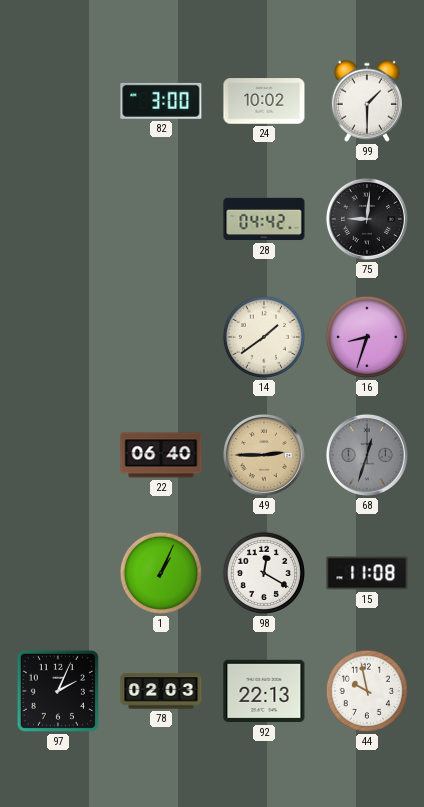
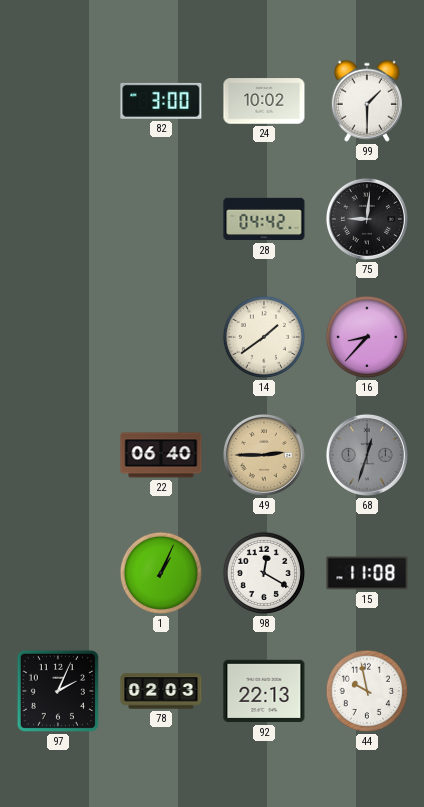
16: 8:33 -> 8:37 (367, 337)
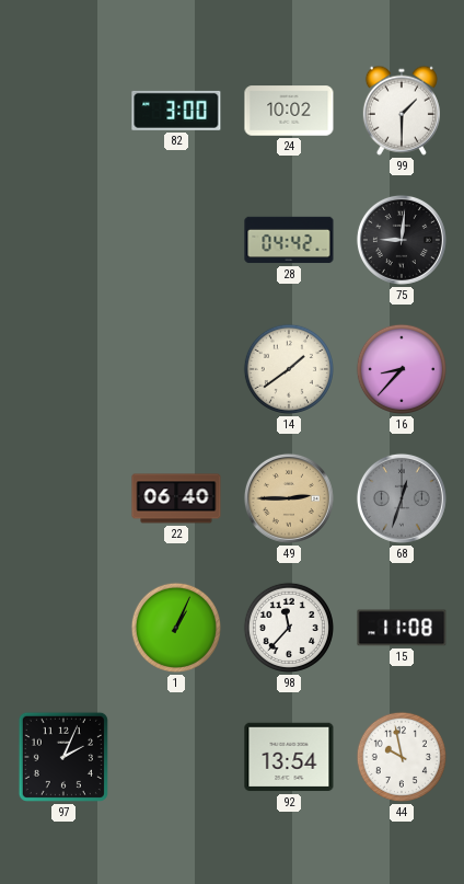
98: 12:20 -> 11:37 (289, 628)
78: 02:03 -> none (161, 691)
92: 22:13 -> 13:54 (289, 757)
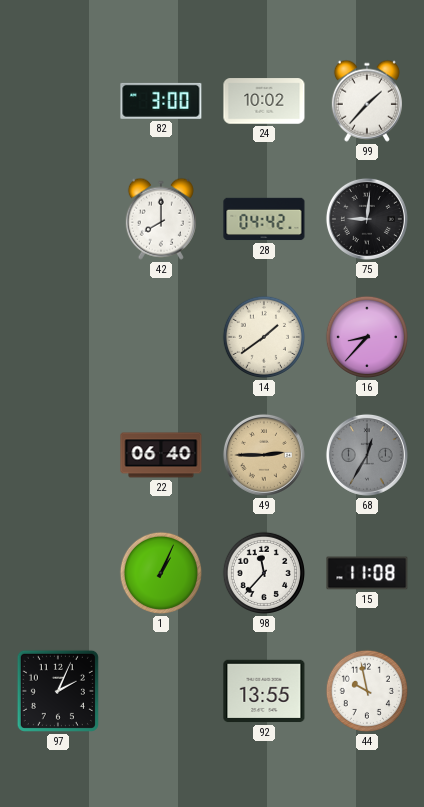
99: 1:30 -> 1:37 (367, 101)
42: none -> 8:00 (161, 219)
68: 12:33 -> 12:35 (367, 455)
92: 13:54 -> 13:55 (264, 691)
